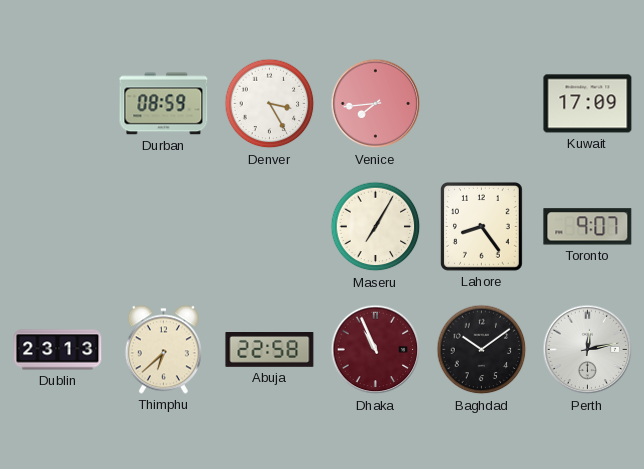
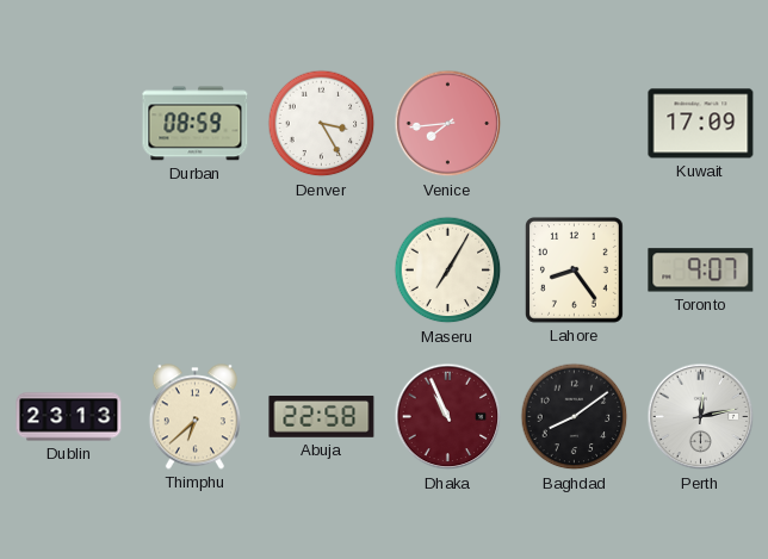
Baghdad: 10:09 -> 8:09 (575, 417)
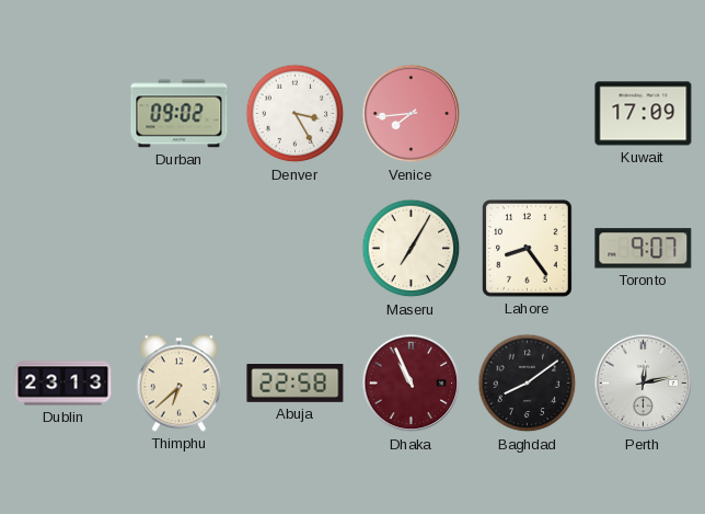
Durban: 08:59 -> 09:02 (180, 114)
